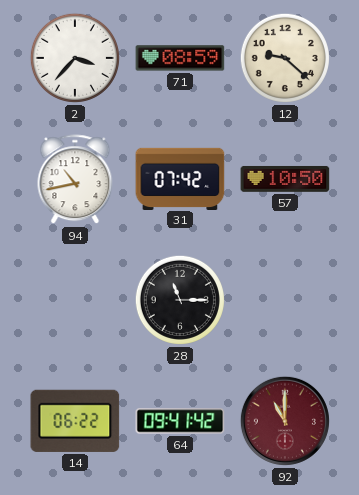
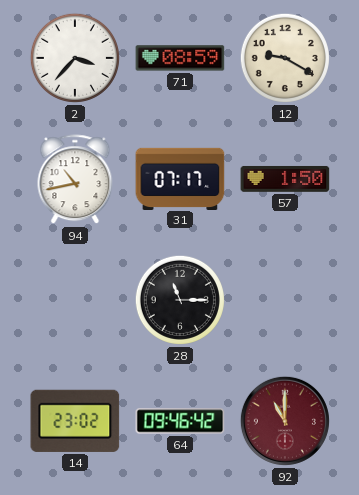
12: 9:22 -> 9:20 (285, 58)
31: 07:42 -> 07:17 (180, 178)
57: 10:50 -> 1:50 (285, 179)
14: 06:22 -> 23:02 (75, 421)
64: 09:41 -> 09:46 (180, 421)
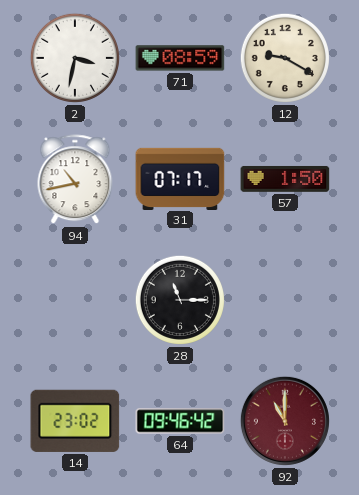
2: 3:37 -> 3:32 (75, 58)
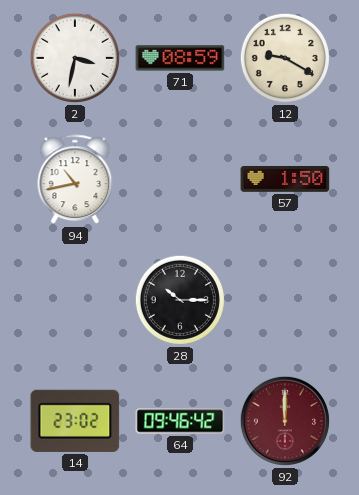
31: 07:17 -> none (180, 178)
28: 11:15 -> 10:15 (180, 300)
92: 11:00 -> 12:00 (285, 421)
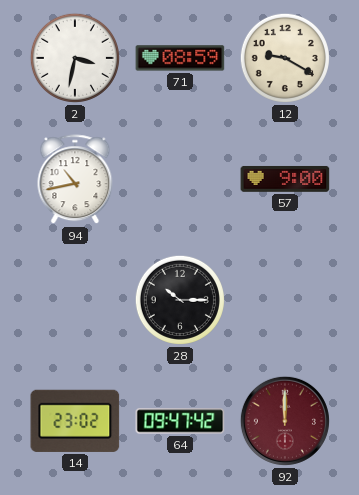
57: 1:50 -> 9:00 (285, 179)
64: 09:46 -> 09:47 (180, 421)
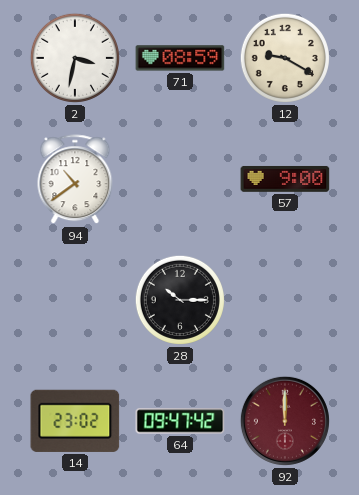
94: 10:43 -> 10:39 (75, 180)
